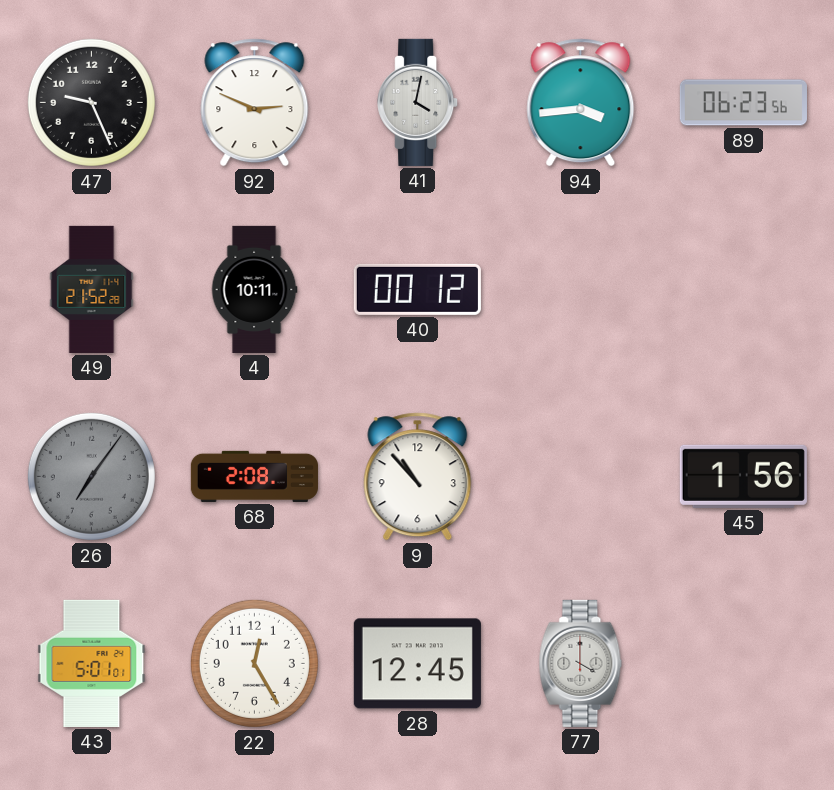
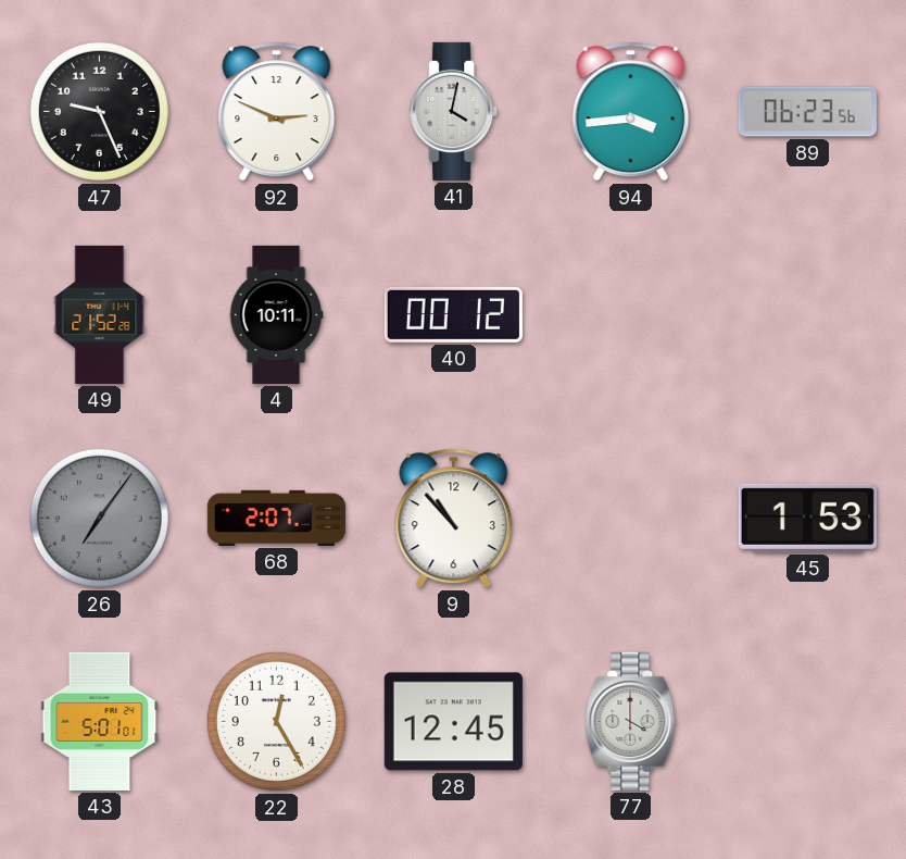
68: 2:08 -> 2:07 (276, 518)
45: 1:56 -> 1:53 (807, 518)
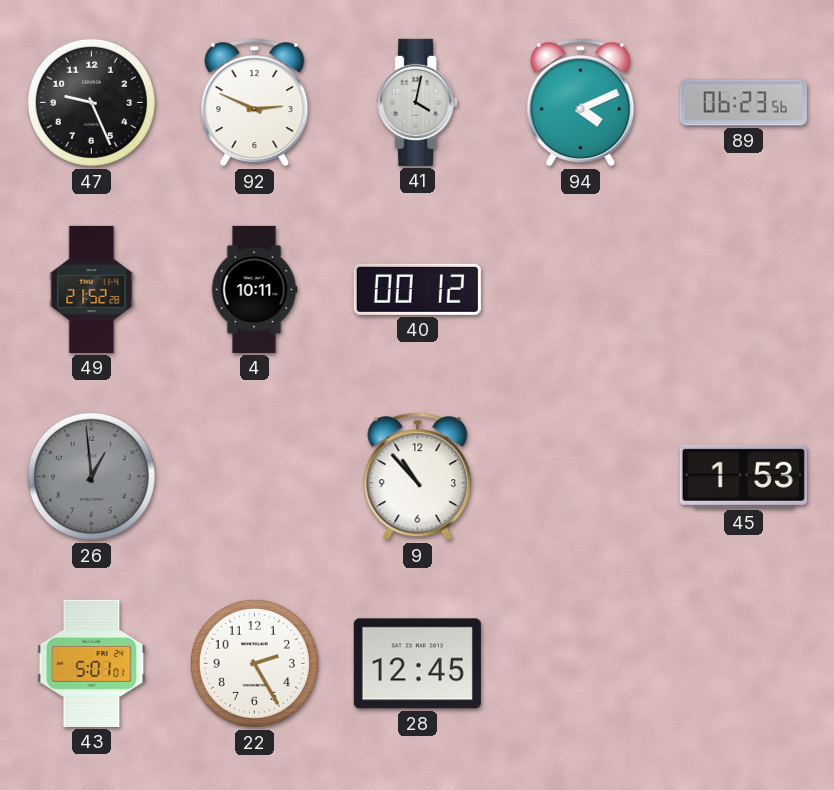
94: 3:44 -> 4:11 (581, 103)
26: 7:06 -> 12:59 (91, 476)
68: 2:07 -> none (276, 518)
22: 12:25 -> 2:25 (254, 663)
77: 4:00 -> none (631, 721)
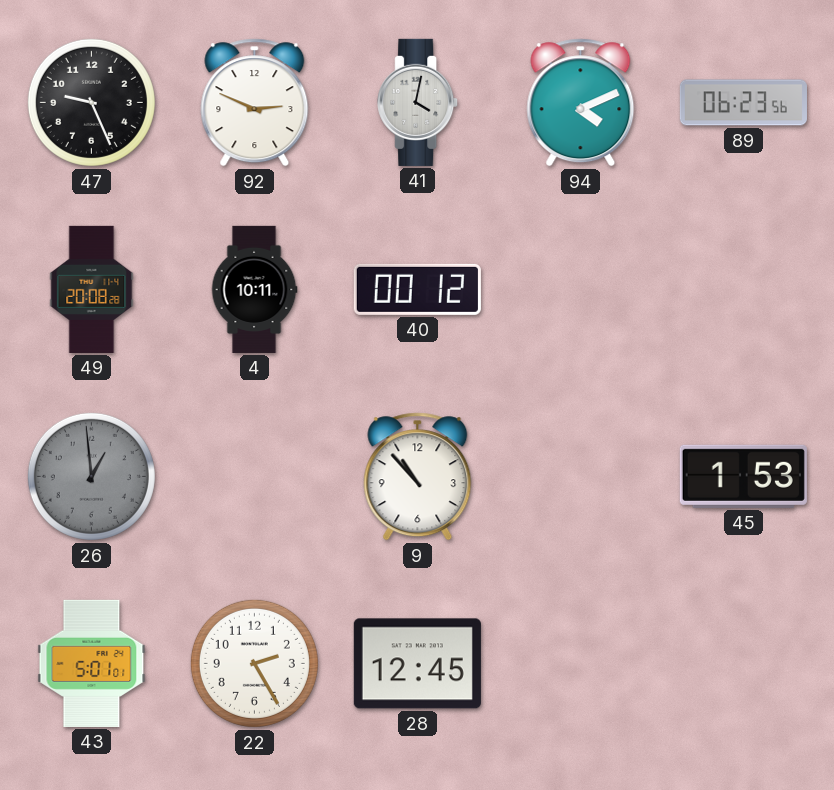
49: 21:52 -> 20:08 (92, 289)
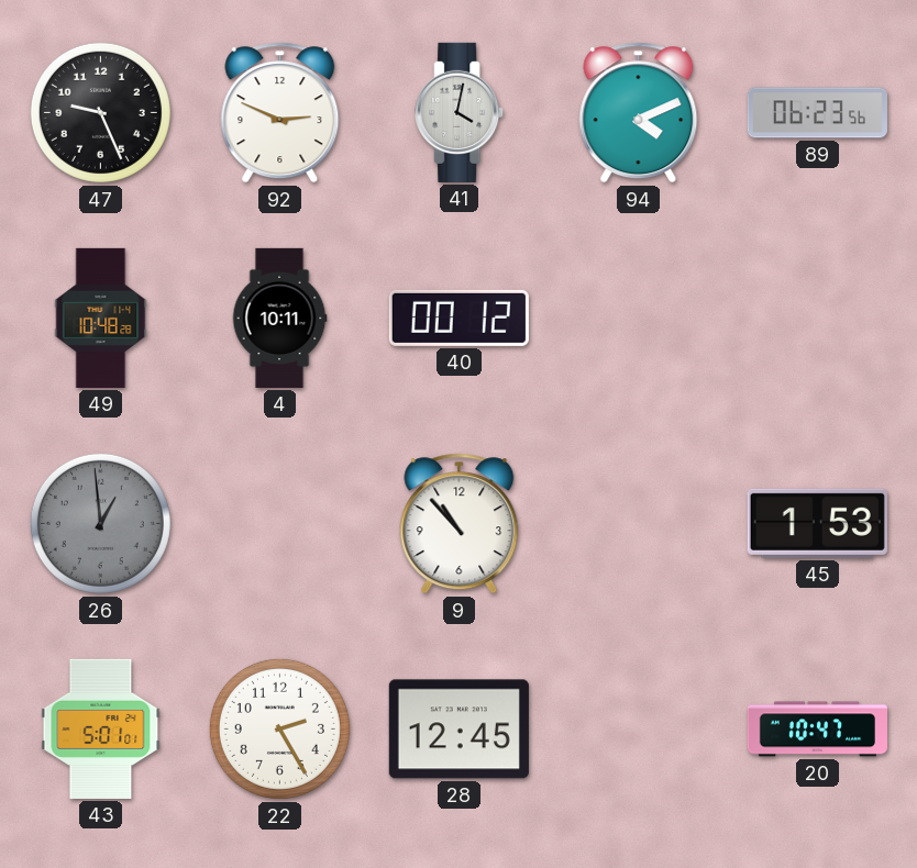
49: 20:08 -> 10:48 (101, 318)
20: none -> 10:47 (817, 730)
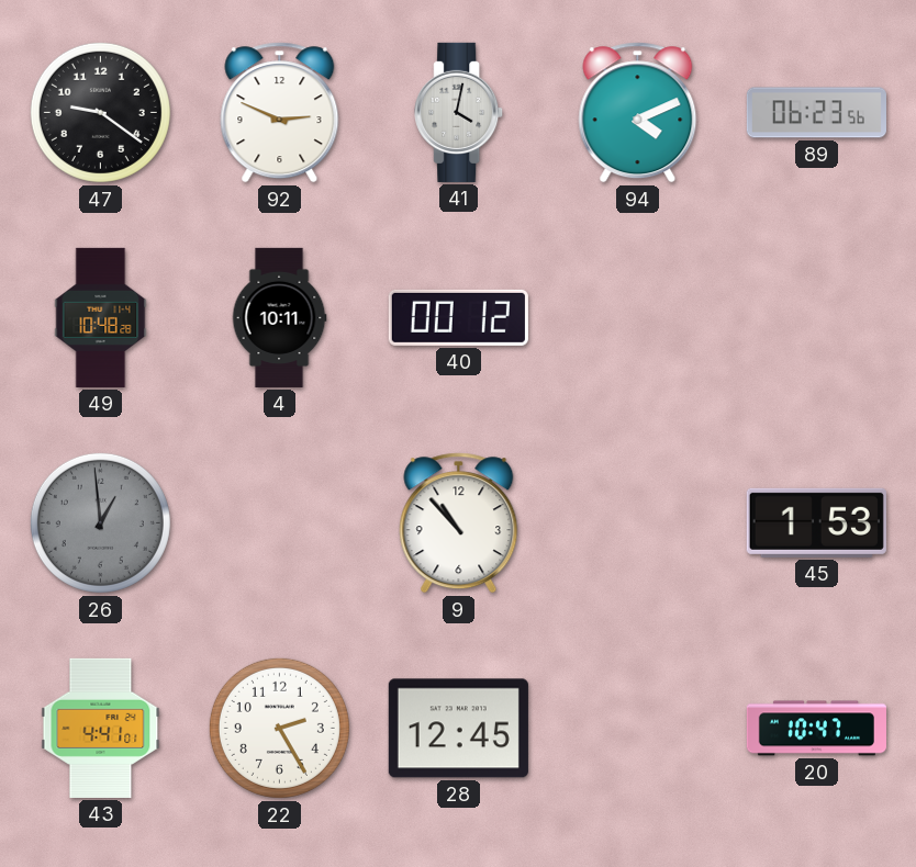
47: 9:26 -> 9:21 (100, 112)
43: 5:01 -> 4:41 (101, 728)
